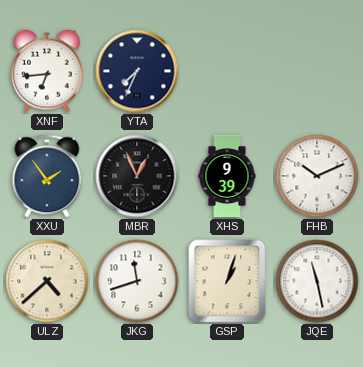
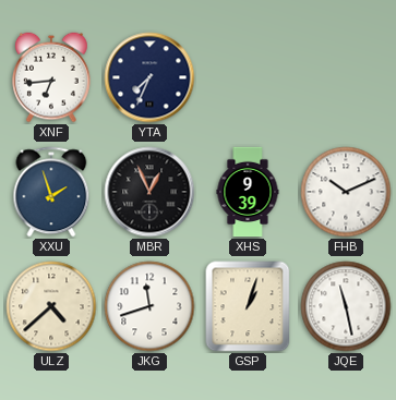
XXU: 1:54 -> 1:57 (51, 192)
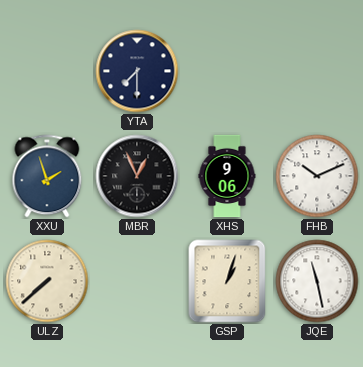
XNF: 6:44 -> none (51, 77)
YTA: 7:34 -> 7:30 (137, 71)
XHS: 9:39 -> 9:06 (227, 176)
ULZ: 4:38 -> 7:38 (47, 281)
JKG: 11:42 -> none (149, 306)
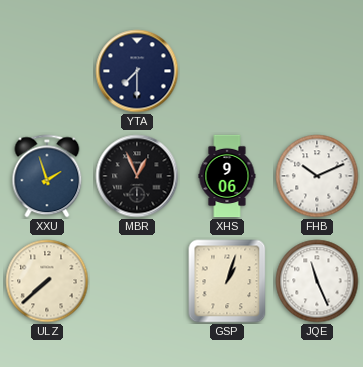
JQE: 11:28 -> 11:26 (317, 281)
